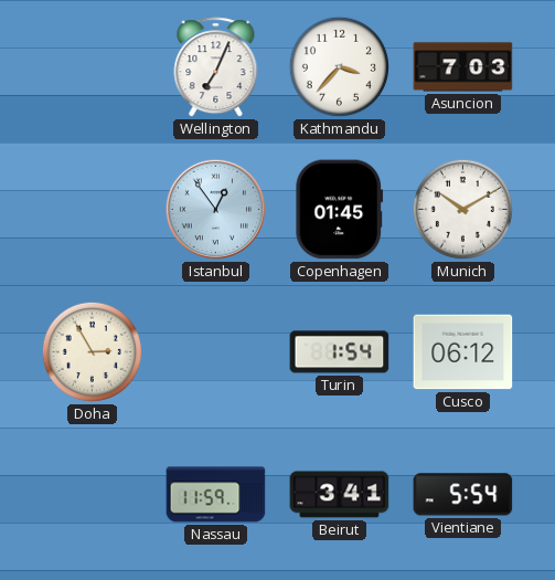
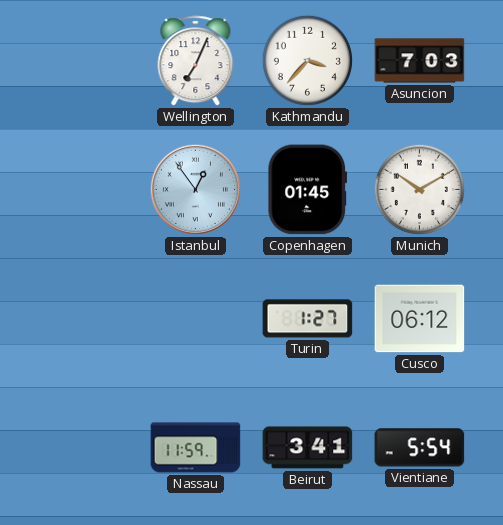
Doha: 2:55 -> none (92, 351)
Turin: 1:54 -> 1:27 (308, 319)
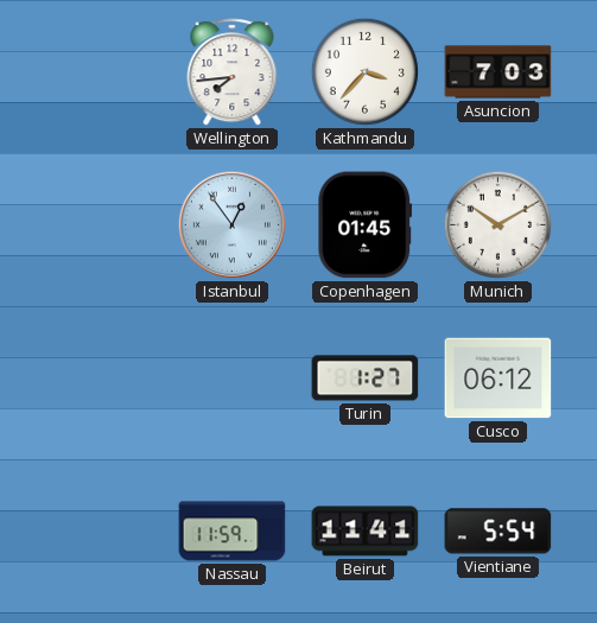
Wellington: 7:04 -> 7:44 (233, 72)
Beirut: 3:41 -> 11:41 (366, 532)
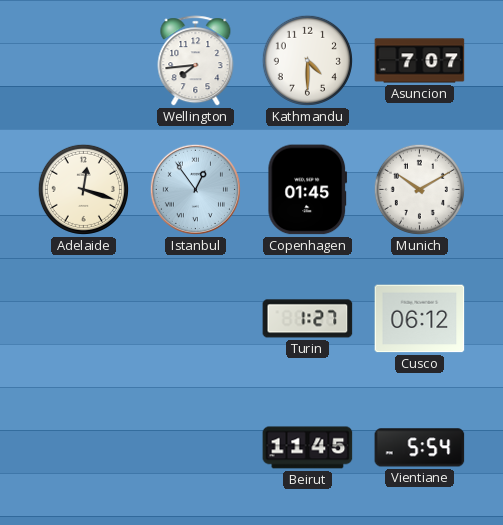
Kathmandu: 3:37 -> 4:30 (307, 60)
Asuncion: 7:03 -> 7:07 (420, 61)
Adelaide: none -> 12:18 (83, 189)
Nassau: 11:59 -> none (233, 532)
Beirut: 11:41 -> 11:45 (308, 448)
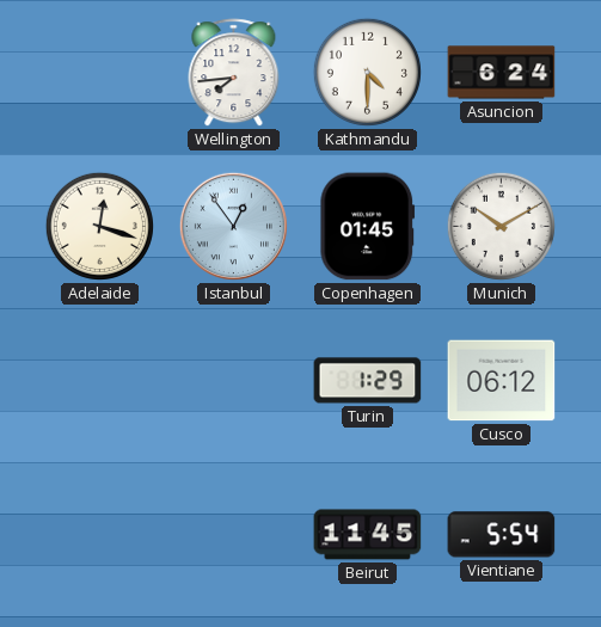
Asuncion: 7:07 -> 6:24 (502, 73)
Turin: 1:27 -> 1:29 (368, 381)
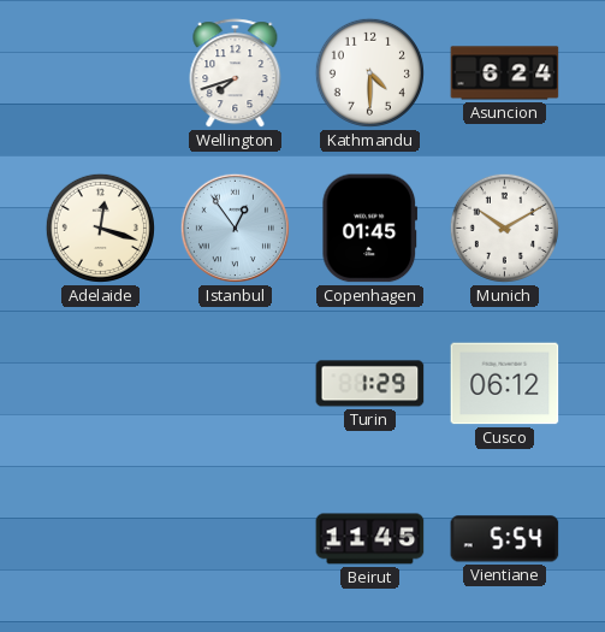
Wellington: 7:44 -> 7:42 (236, 73)
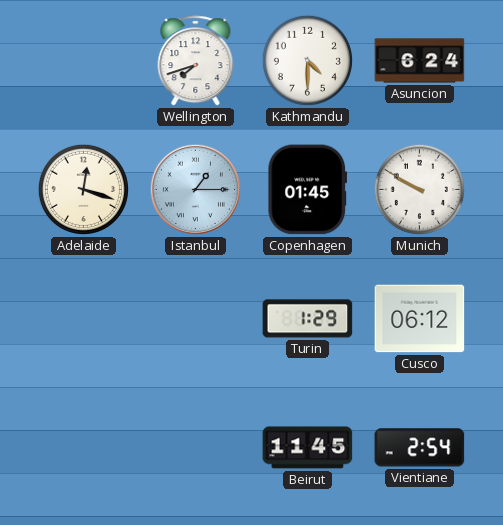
Istanbul: 12:54 -> 1:15 (195, 189)
Munich: 10:10 -> 9:50 (419, 189)
Vientiane: 5:54 -> 2:54 (420, 448)
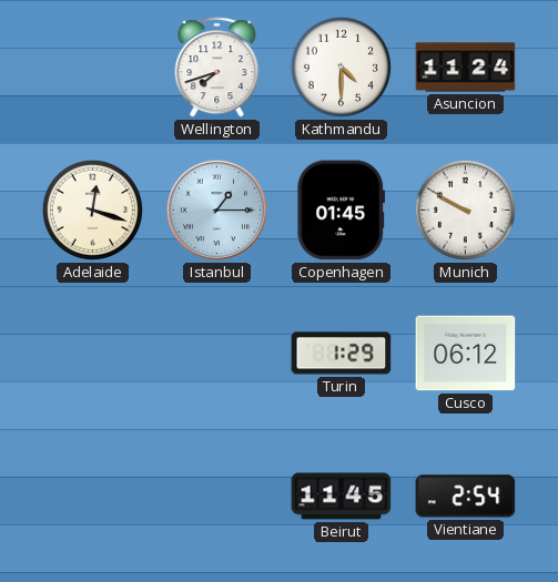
Asuncion: 6:24 -> 11:24 (466, 68)
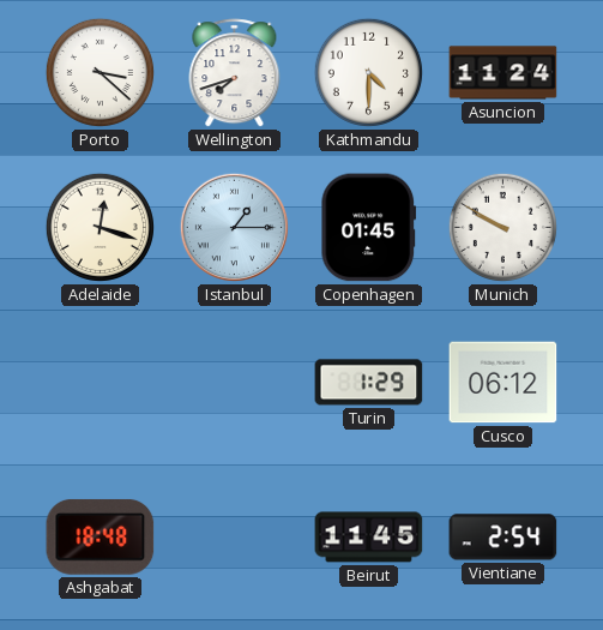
Porto: none -> 3:22 (100, 72)
Ashgabat: none -> 18:48 (101, 536)
